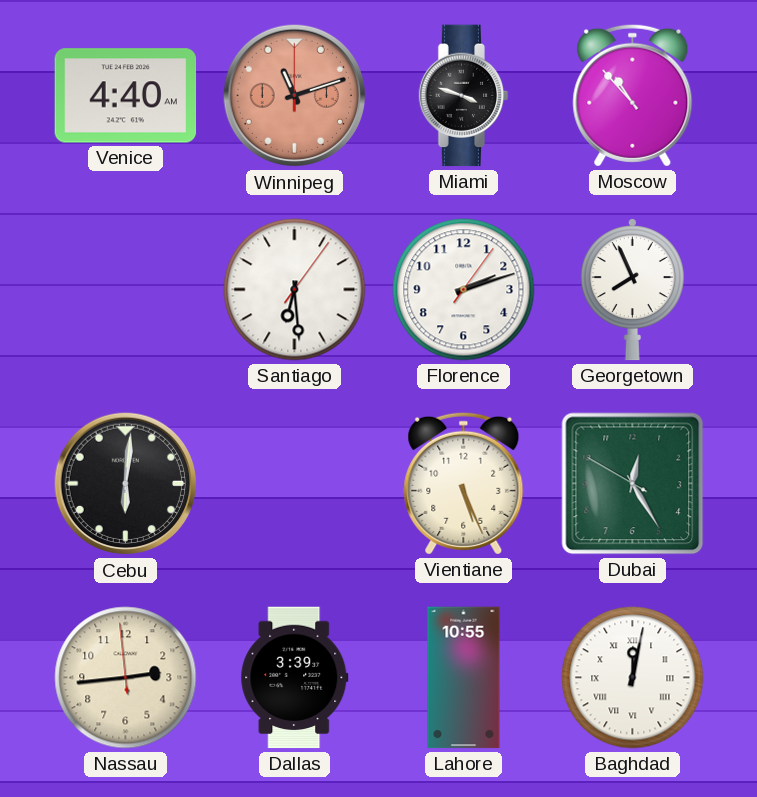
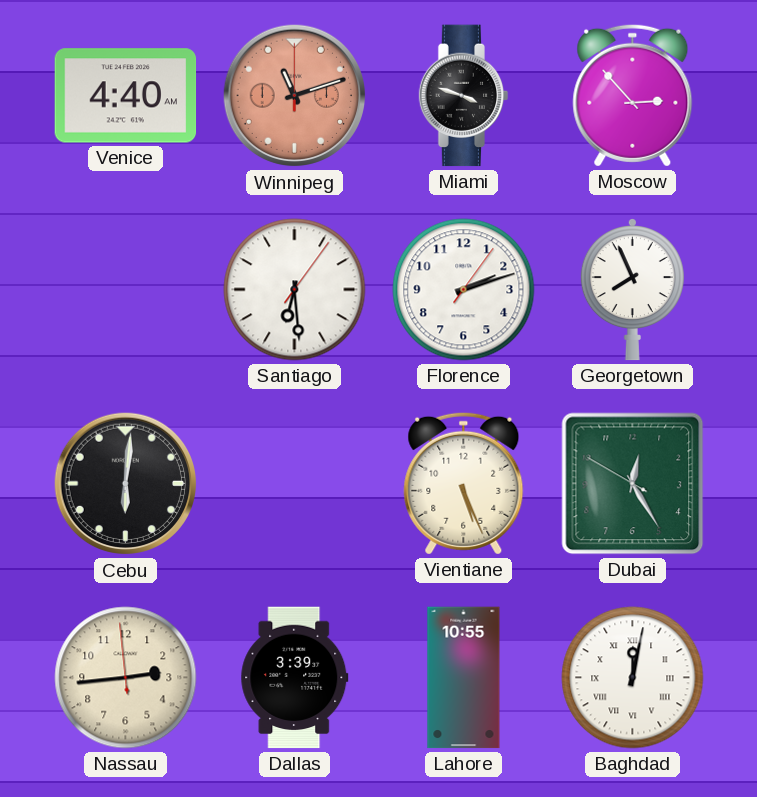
Moscow: 10:53 -> 2:53 (633, 95)
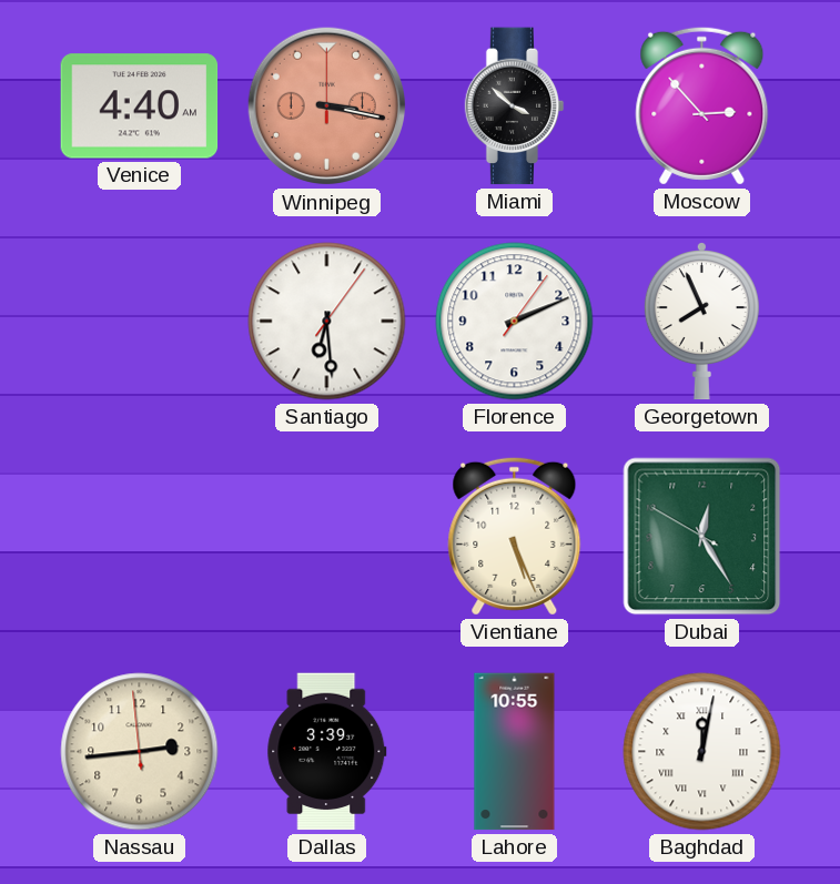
Winnipeg: 11:12 -> 3:17 (327, 106)
Miami: 3:48 -> 3:52 (515, 106)
Florence: 2:12 -> 2:11 (515, 322)
Cebu: 6:01 -> none (126, 484)
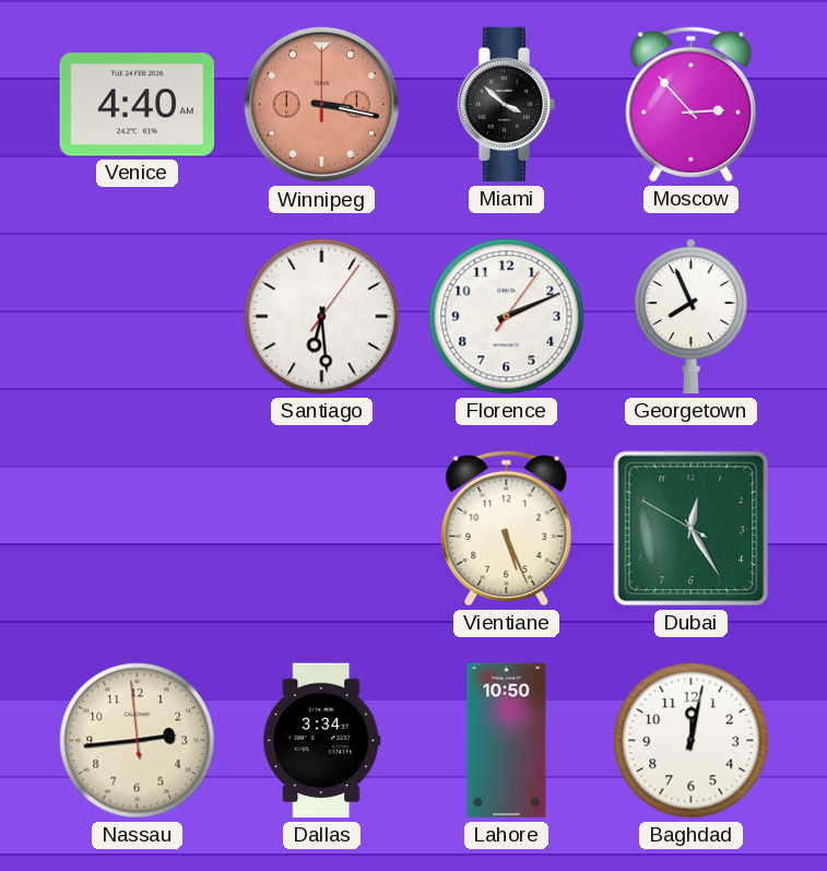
Dallas: 3:39 -> 3:34 (322, 741)
Lahore: 10:55 -> 10:50 (507, 741)
Baghdad numerals: Roman -> Arabic (692, 741)
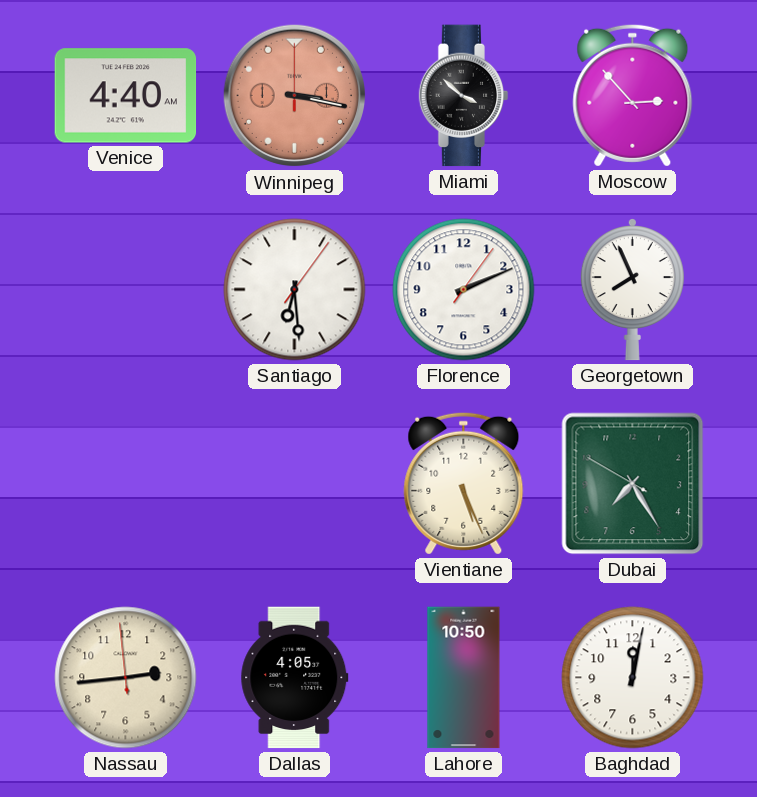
Dubai: 12:24 -> 7:24 (633, 484)
Dallas: 3:34 -> 4:05 (295, 678)
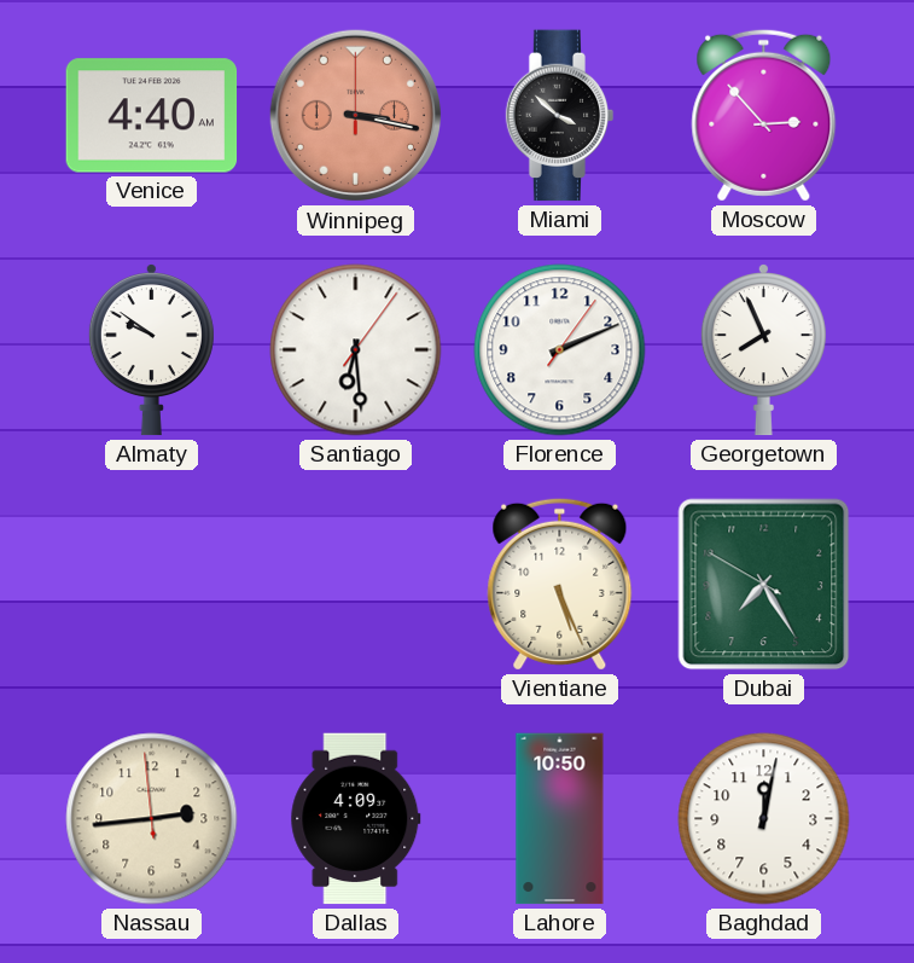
Almaty: none -> 9:51 (151, 350)
Dallas: 4:05 -> 4:09 (356, 819)
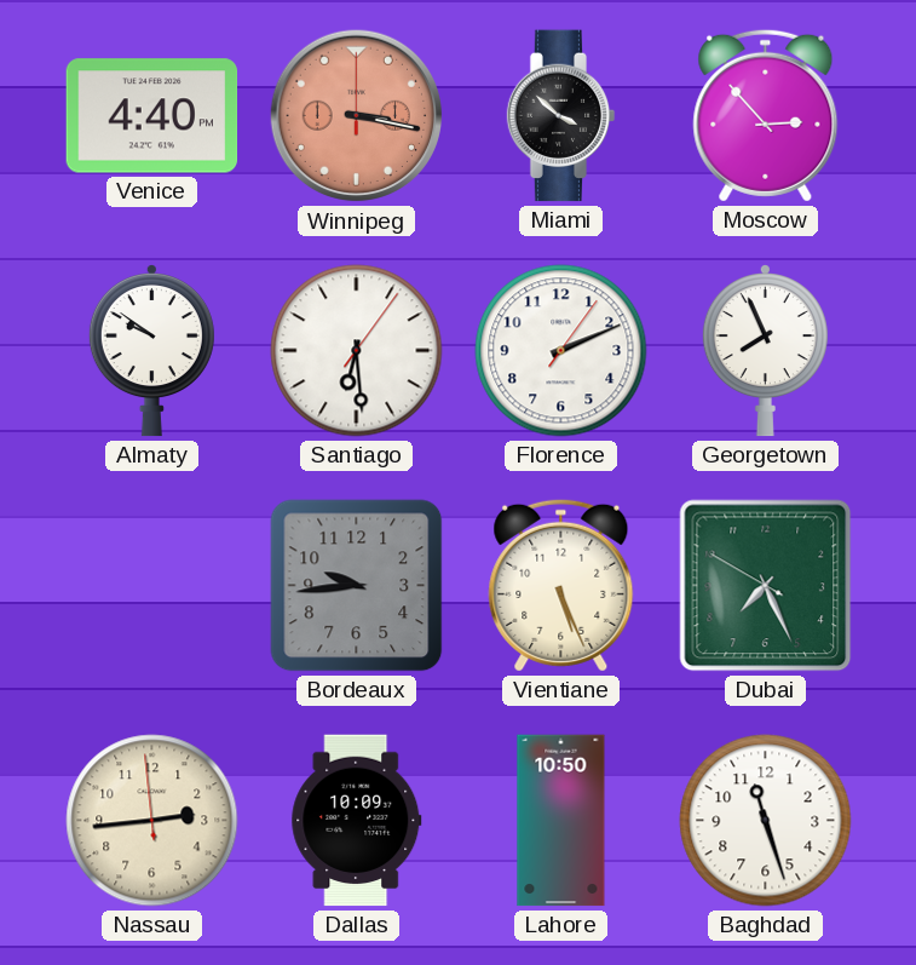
Venice: 4:40 AM -> 4:40 PM (152, 116)
Bordeaux: none -> 9:44 (357, 586)
Dubai: 7:24 -> 7:25 (766, 586)
Dallas: 4:09 -> 10:09 (357, 821)
Baghdad: 12:02 -> 11:27 (766, 821)
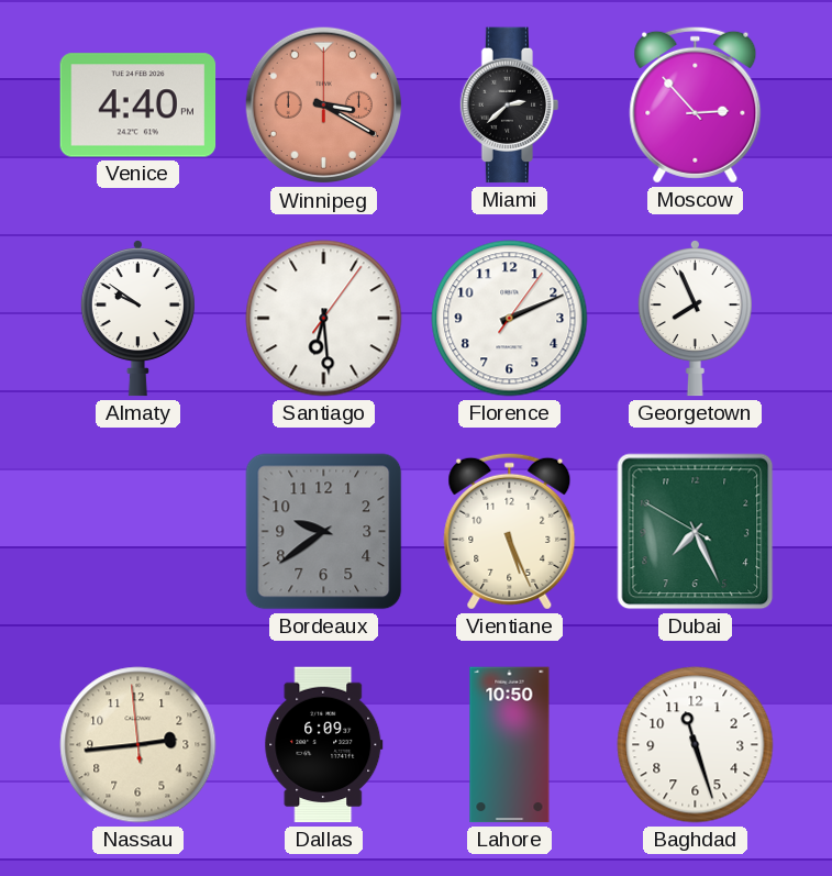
Winnipeg: 3:17 -> 3:20 (324, 106)
Miami: 3:52 -> 2:38 (510, 106)
Bordeaux: 9:44 -> 9:39 (324, 532)
Dallas: 10:09 -> 6:09 (324, 745)
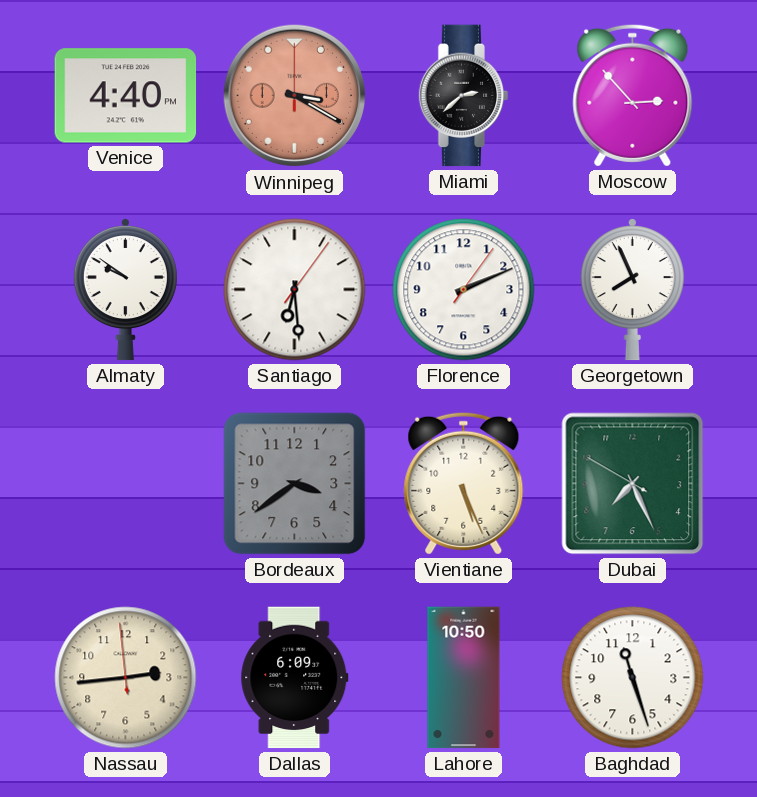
Bordeaux: 9:39 -> 3:39 (295, 484)
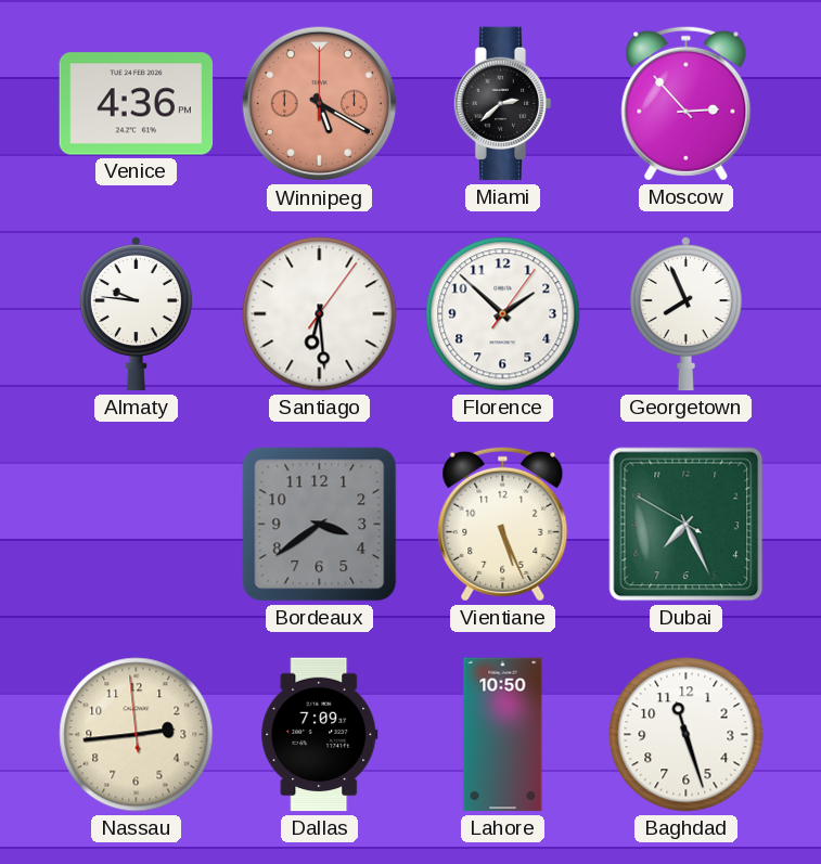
Venice: 4:40 -> 4:36 (137, 104)
Winnipeg: 3:20 -> 5:20 (320, 104)
Almaty: 9:51 -> 9:46 (136, 314)
Florence: 2:11 -> 1:52 (503, 314)
Dallas: 6:09 -> 7:09 (320, 735)
